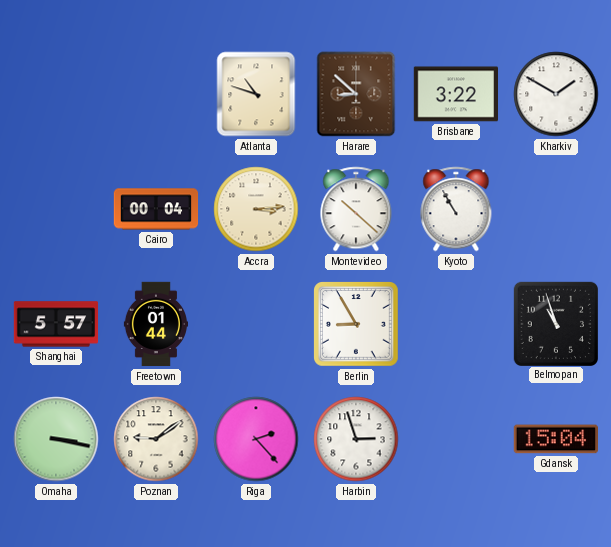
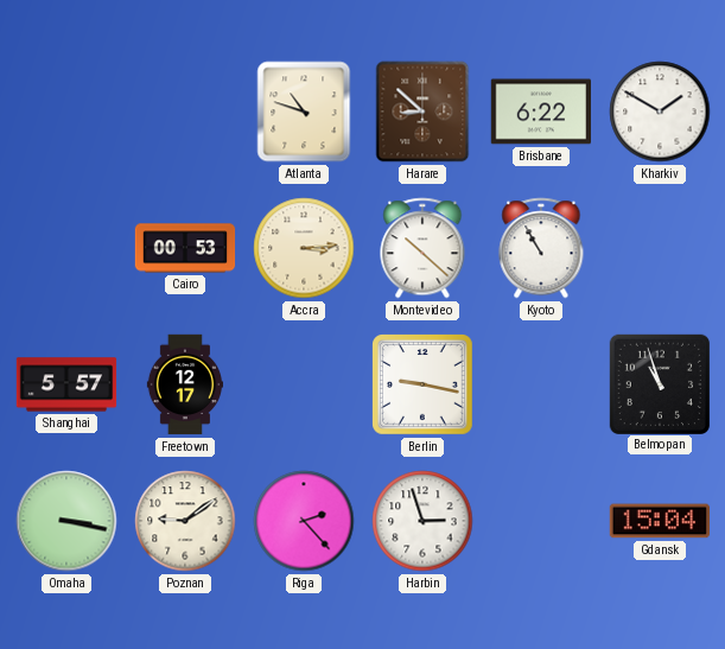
Brisbane: 3:22 -> 6:22 (540, 112)
Cairo: 00:04 -> 00:53 (185, 248)
Freetown: 01:44 -> 12:17 (184, 384)
Berlin: 8:55 -> 9:17 (424, 386)
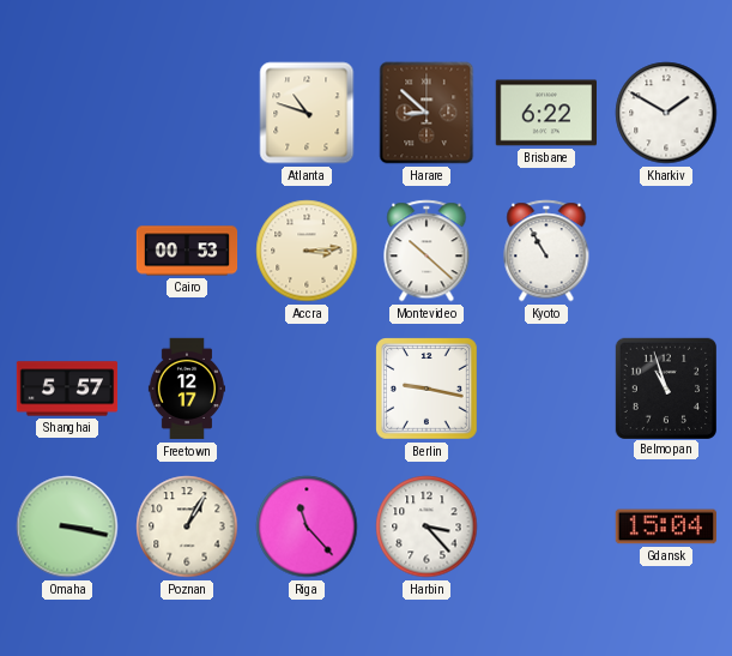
Poznan: 9:09 -> 1:05 (187, 526)
Riga: 2:23 -> 11:23 (307, 526)
Harbin: 2:57 -> 3:23 (427, 526)
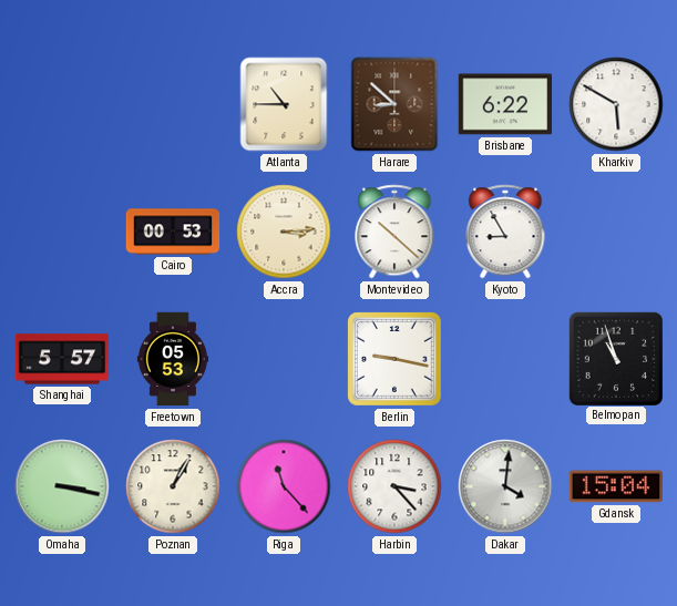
Atlanta: 10:48 -> 10:45 (284, 104)
Kharkiv: 1:50 -> 5:50 (616, 104)
Kyoto: 10:55 -> 8:55 (505, 232)
Freetown: 12:17 -> 05:53 (172, 359)
Dakar: none -> 4:01 (505, 486)
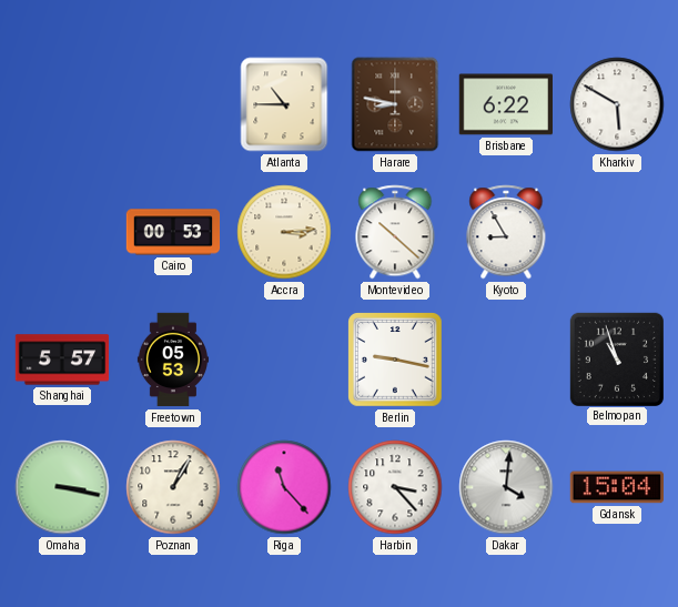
Harare: 8:52 -> 8:47 (395, 104)
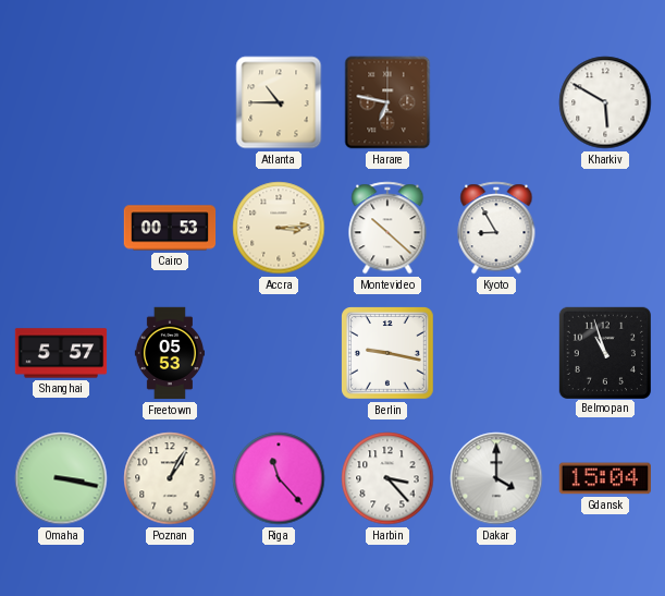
Harare: 8:47 -> 6:47 (387, 102)
Brisbane: 6:22 -> none (505, 104)
Dakar: 4:01 -> 4:00 (496, 478)
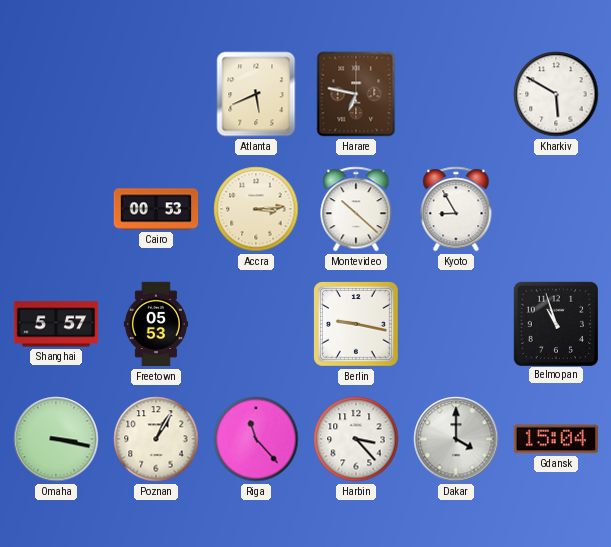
Atlanta: 10:45 -> 5:41 (256, 94)
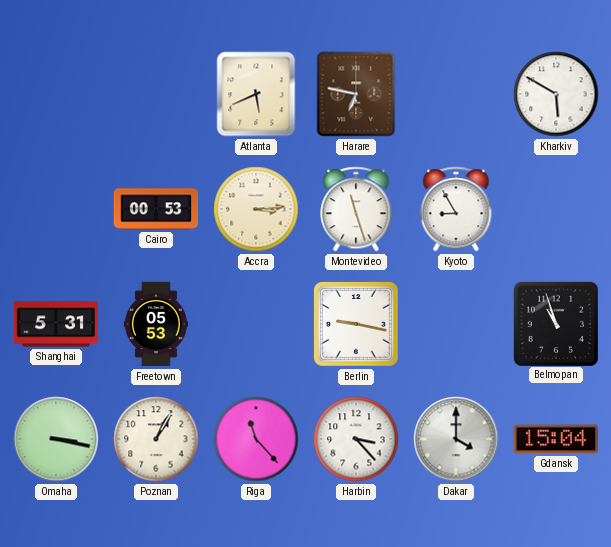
Montevideo: 10:22 -> 11:27 (356, 209)
Shanghai: 5:57 -> 5:31 (56, 324)
